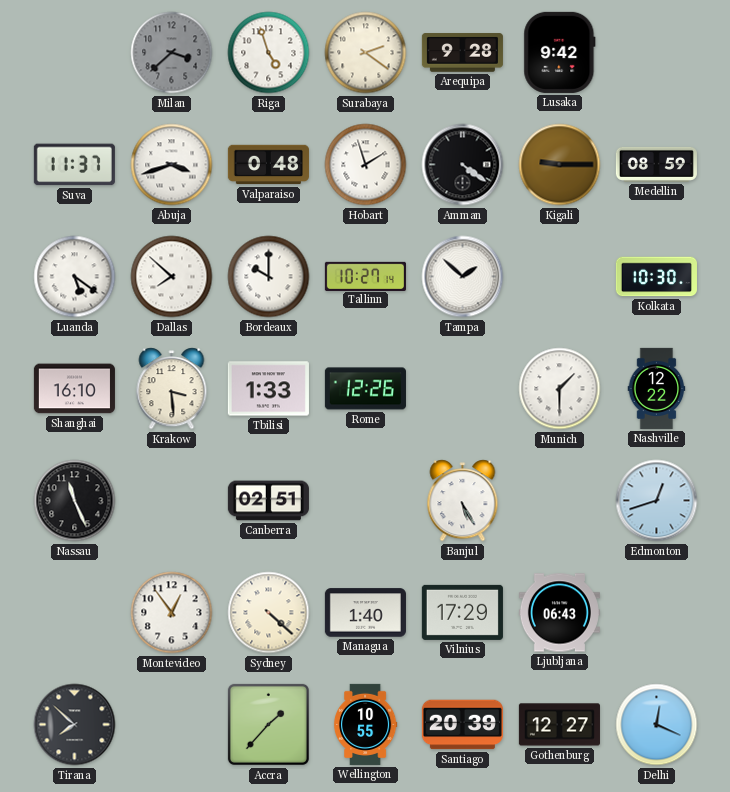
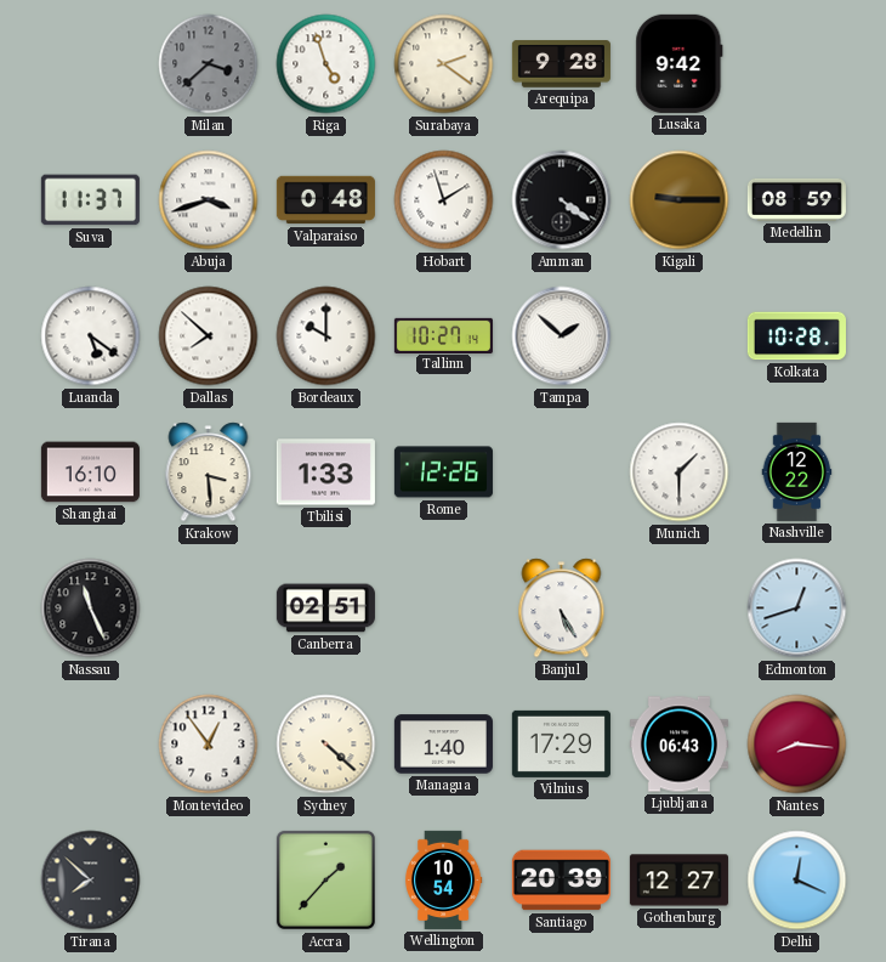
Kolkata: 10:30 -> 10:28 (796, 336)
Nantes: none -> 8:16 (797, 745)
Wellington: 10:55 -> 10:54 (443, 879)
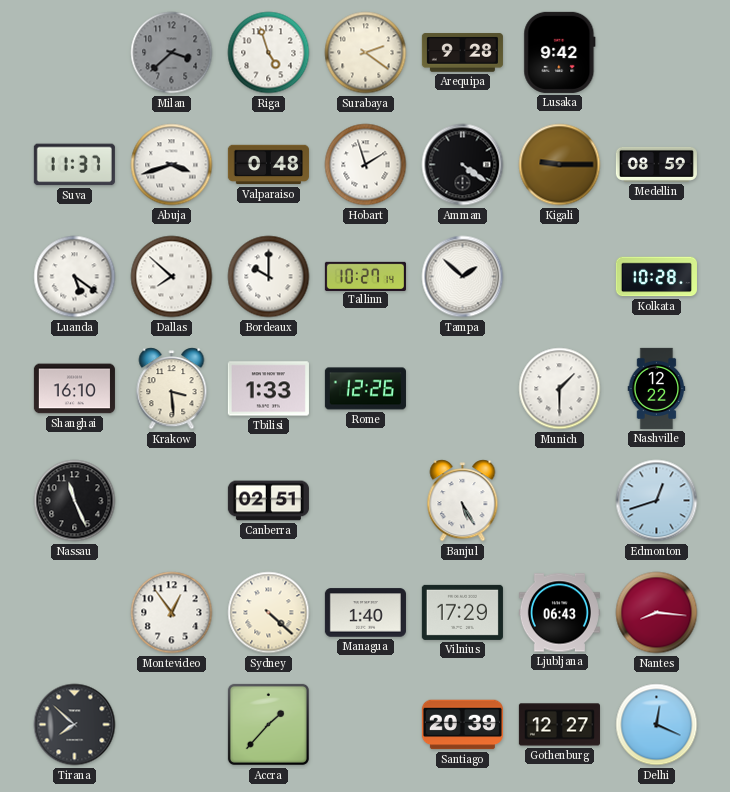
Wellington: 10:54 -> none (443, 879)
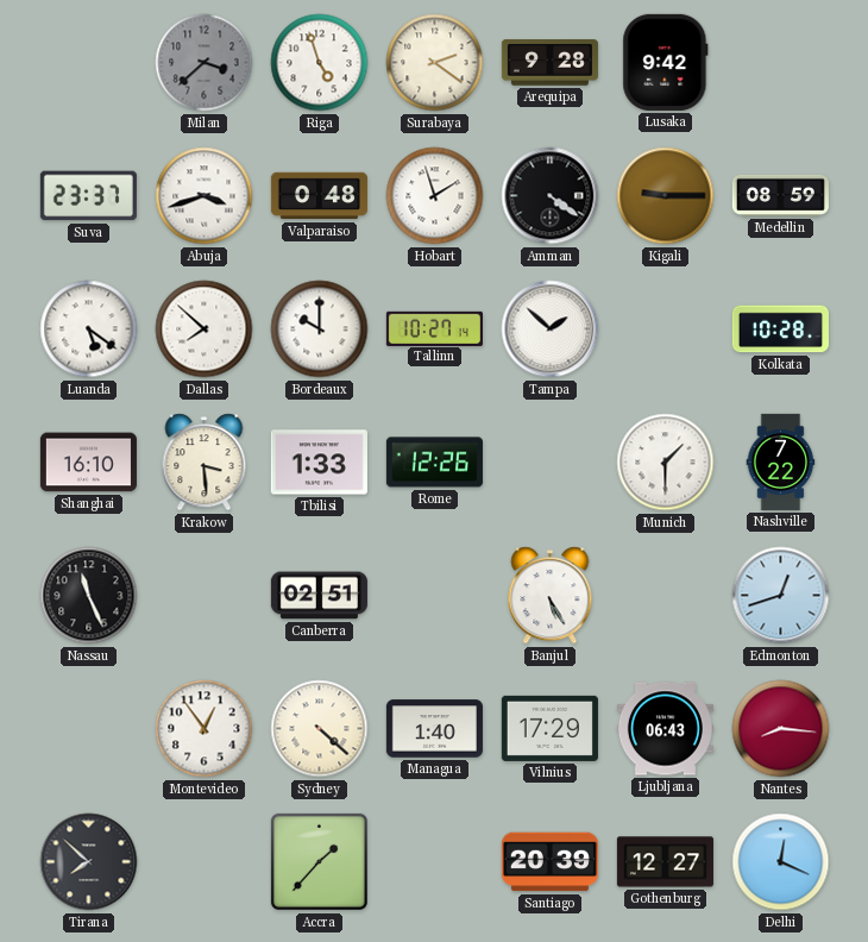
Suva: 11:37 -> 23:37 (88, 196)
Nashville: 12:22 -> 7:22 (781, 461)
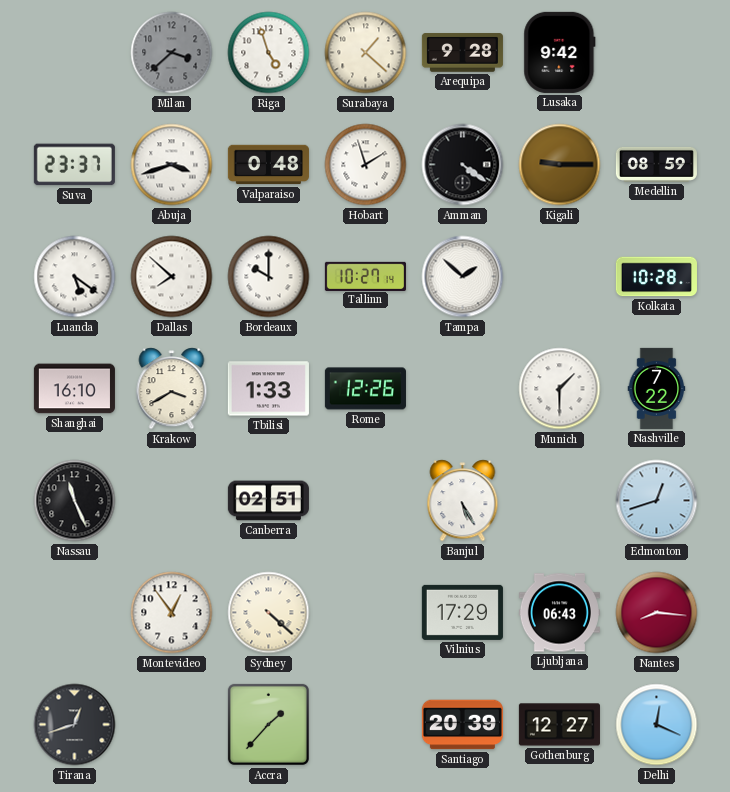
Surabaya: 2:21 -> 1:22 (366, 53)
Krakow: 3:29 -> 3:40 (172, 389)
Managua: 1:40 -> none (434, 729)
Tirana: 7:52 -> 12:42 (75, 725)
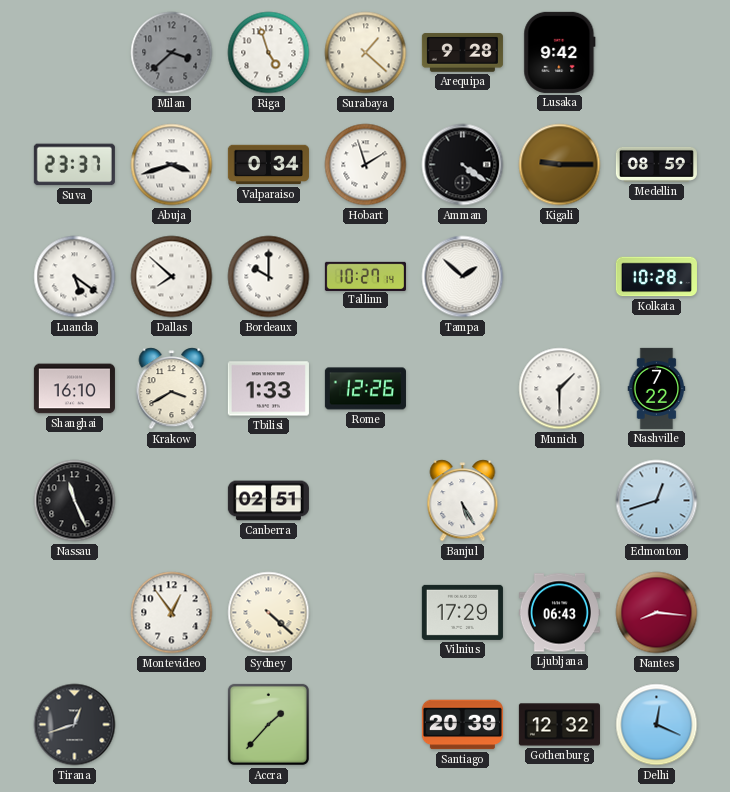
Valparaiso: 0:48 -> 0:34 (268, 165)
Gothenburg: 12:27 -> 12:32 (559, 725)
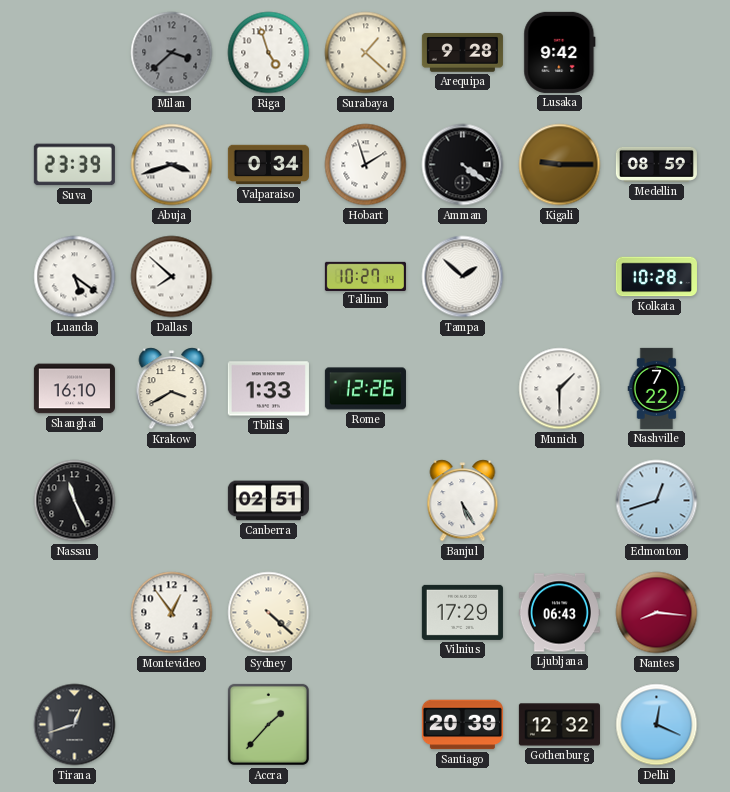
Suva: 23:37 -> 23:39 (74, 165)
Bordeaux: 10:00 -> none (269, 277)
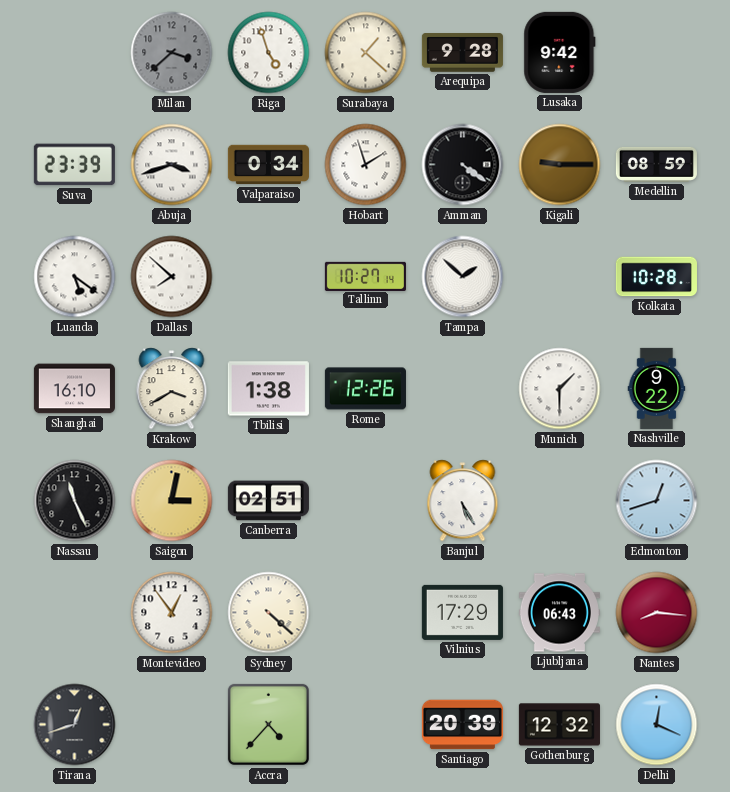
Tbilisi: 1:33 -> 1:38 (268, 389)
Nashville: 7:22 -> 9:22 (657, 388)
Saigon: none -> 3:02 (172, 501)
Accra: 1:37 -> 4:37 (268, 724)
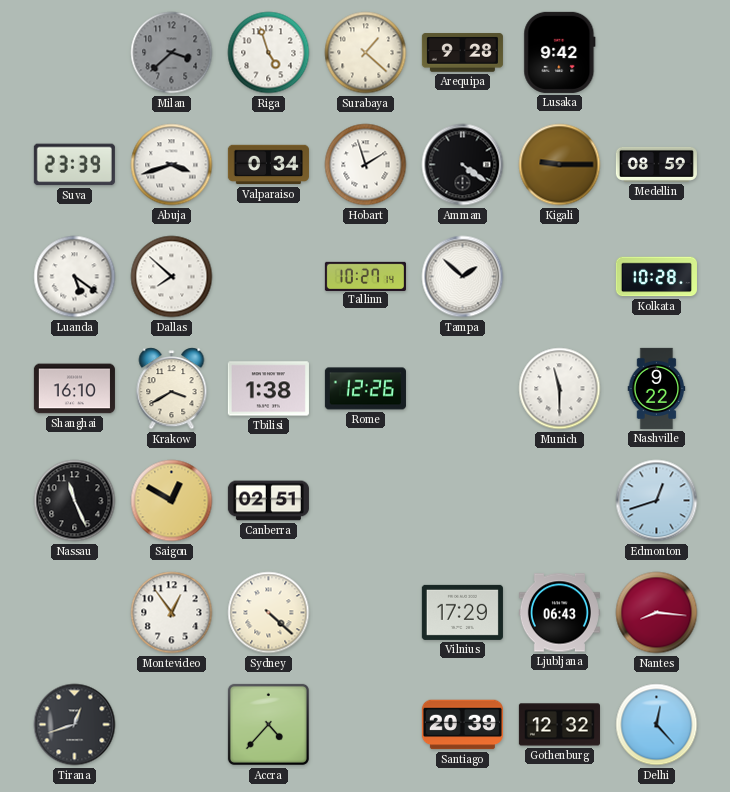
Munich: 1:30 -> 11:30 (560, 389)
Saigon: 3:02 -> 12:50 (172, 501)
Banjul: 5:25 -> none (463, 501)
Delhi: 12:19 -> 12:23 (657, 725)
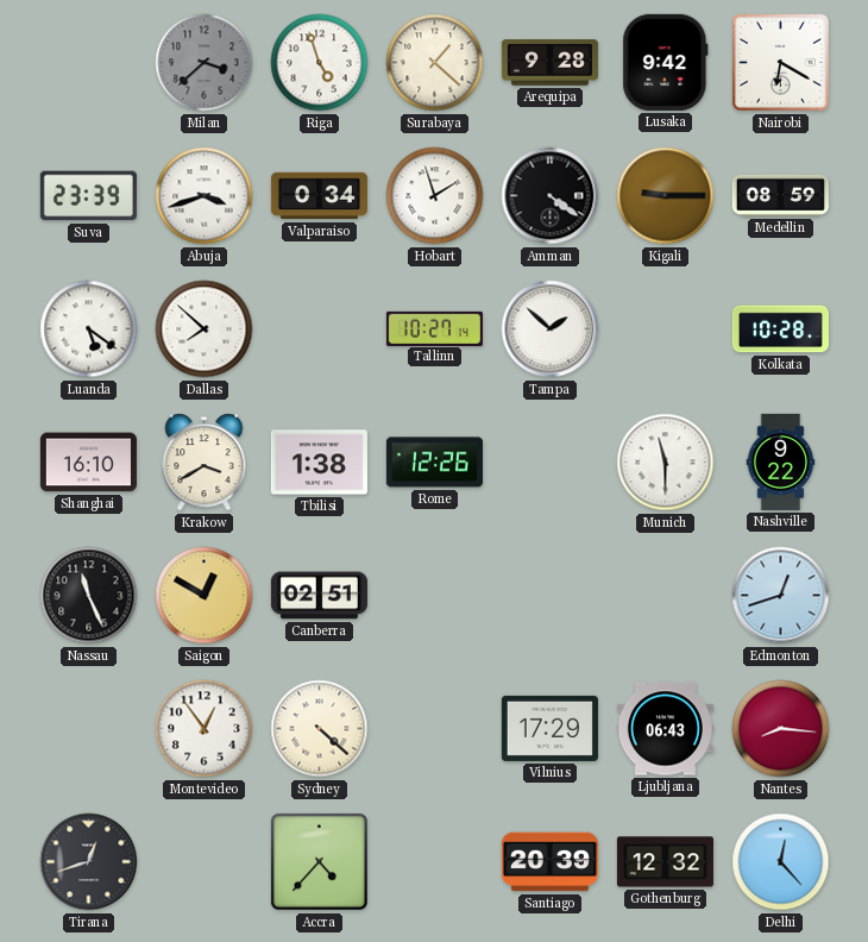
Nairobi: none -> 6:20 (780, 62)
